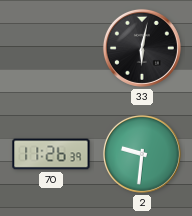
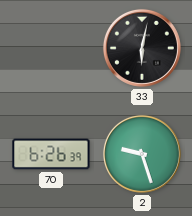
70: 11:26 -> 6:26 (51, 154)
2: 9:31 -> 9:27 (142, 154)
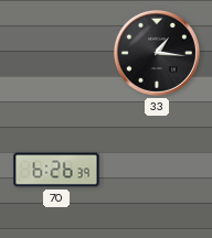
33: 6:02 -> 1:16 (157, 53)
2: 9:27 -> none (142, 154)
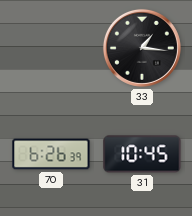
31: none -> 10:45 (142, 154)
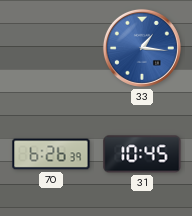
33 dial: black -> blue (142, 48)
